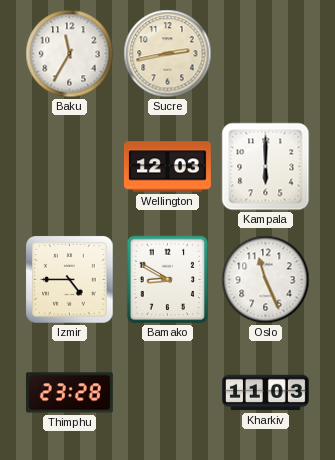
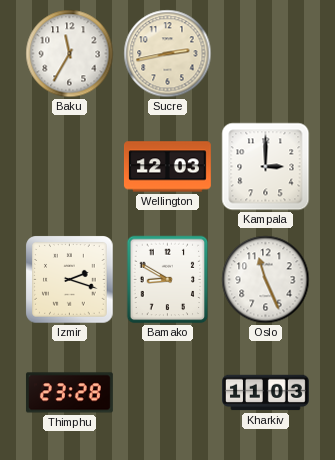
Kampala: 6:00 -> 3:00 (266, 167)
Izmir: 4:45 -> 2:18 (70, 280)
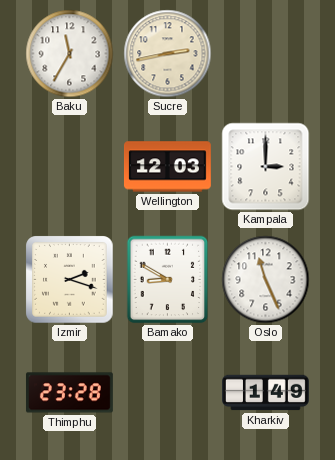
Kharkiv: 11:03 -> 1:49 (266, 393)
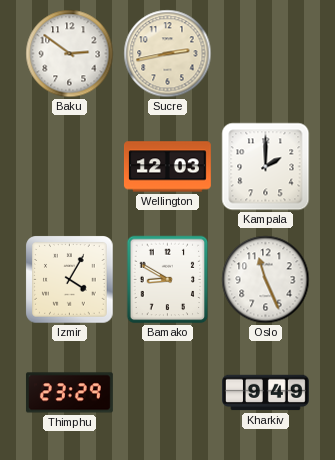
Baku: 11:35 -> 2:51 (70, 54)
Kampala: 3:00 -> 2:00 (266, 167)
Izmir: 2:18 -> 4:05 (70, 280)
Thimphu: 23:28 -> 23:29 (69, 393)
Kharkiv: 1:49 -> 9:49 (266, 393)
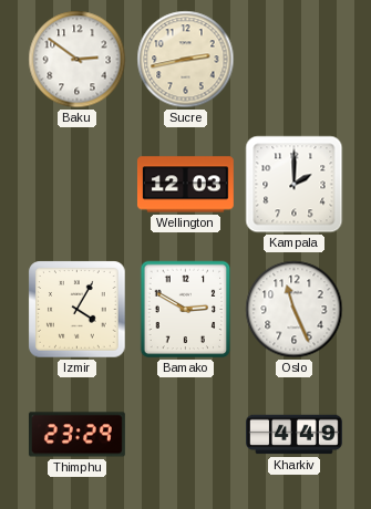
Bamako: 8:50 -> 2:50 (186, 310)
Kharkiv: 9:49 -> 4:49 (295, 435)
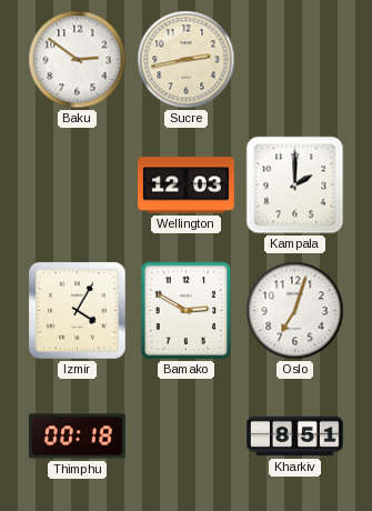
Oslo: 11:26 -> 7:03 (295, 311)
Thimphu: 23:29 -> 00:18 (77, 437)
Kharkiv: 4:49 -> 8:51 (295, 437)
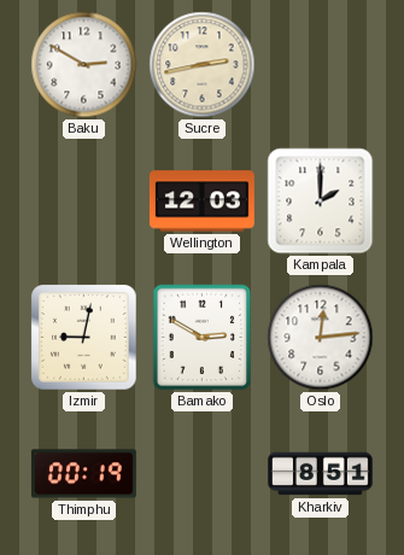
Baku: 2:51 -> 2:50 (84, 65)
Izmir: 4:05 -> 9:02 (84, 338)
Oslo: 7:03 -> 12:14 (321, 338)
Thimphu: 00:18 -> 00:19 (83, 474)
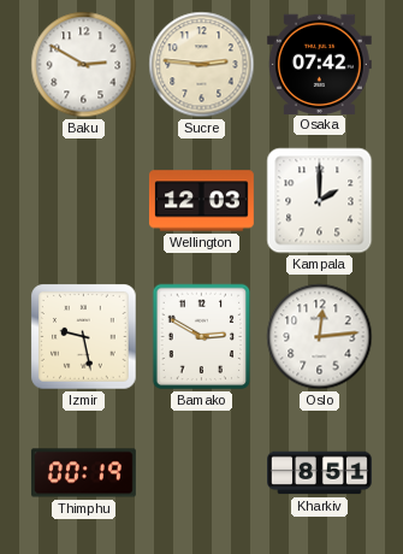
Sucre: 2:43 -> 2:46 (202, 65)
Osaka: none -> 07:42 (319, 64)
Izmir: 9:02 -> 9:28 (84, 337)
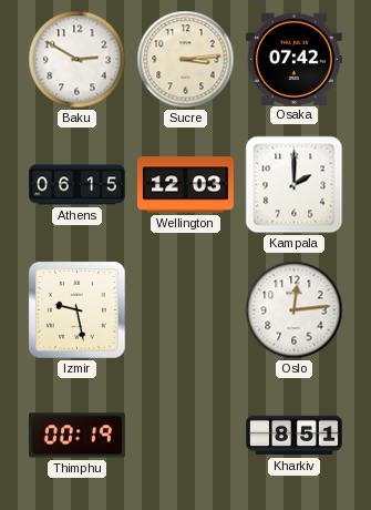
Sucre: 2:46 -> 3:14 (186, 60)
Athens: none -> 06:15 (76, 185)
Bamako: 2:50 -> none (202, 337)
